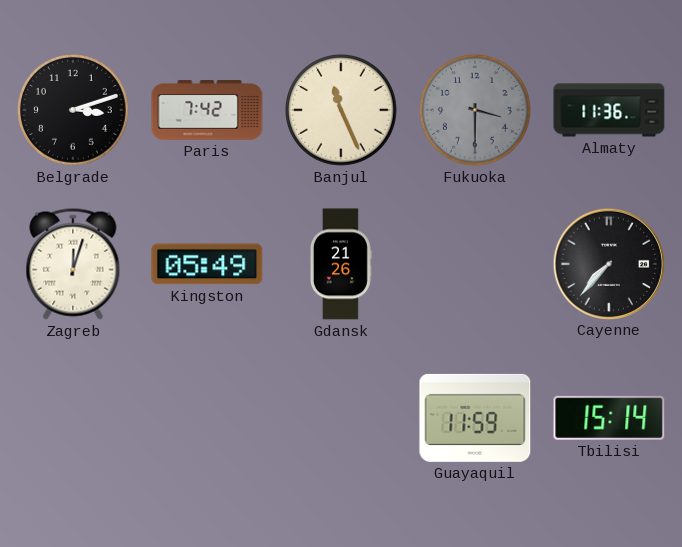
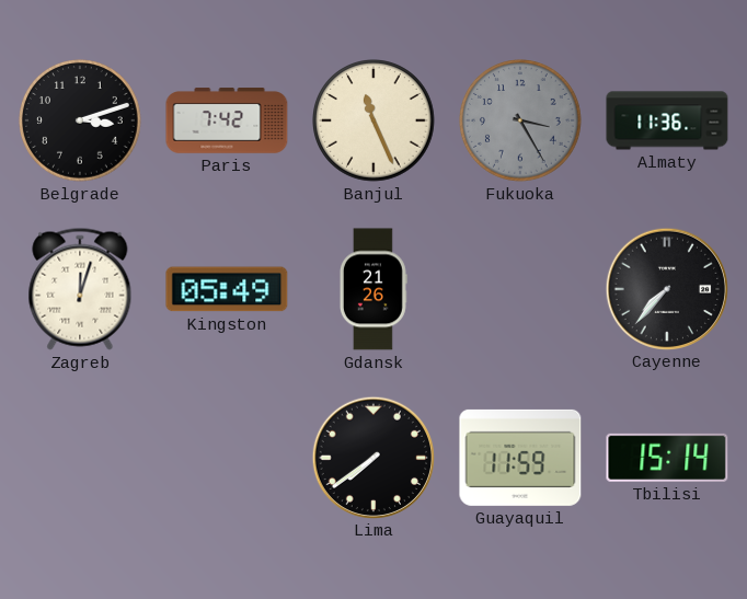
Fukuoka: 3:30 -> 3:25 (521, 122)
Lima: none -> 7:39 (372, 457)
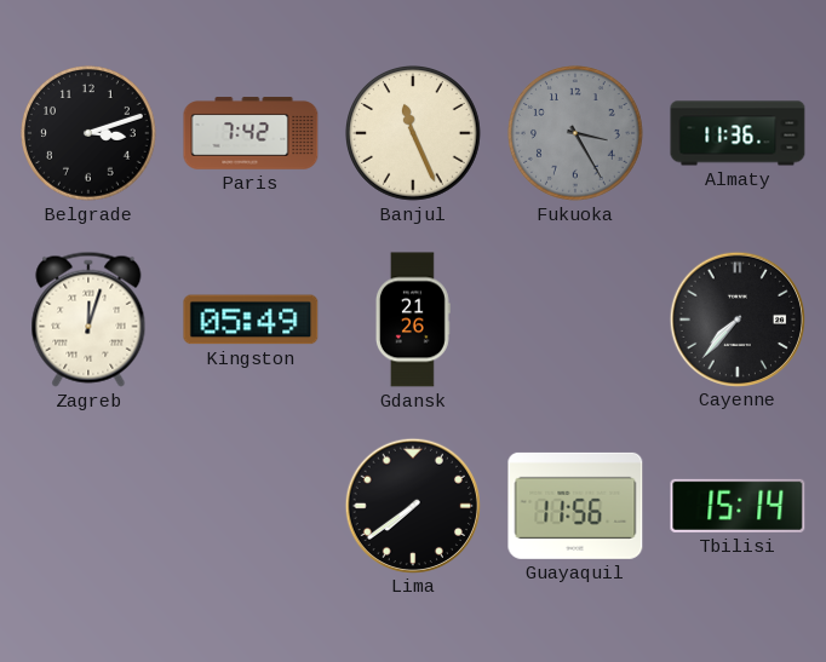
Guayaquil: 11:59 -> 11:56 (575, 506)
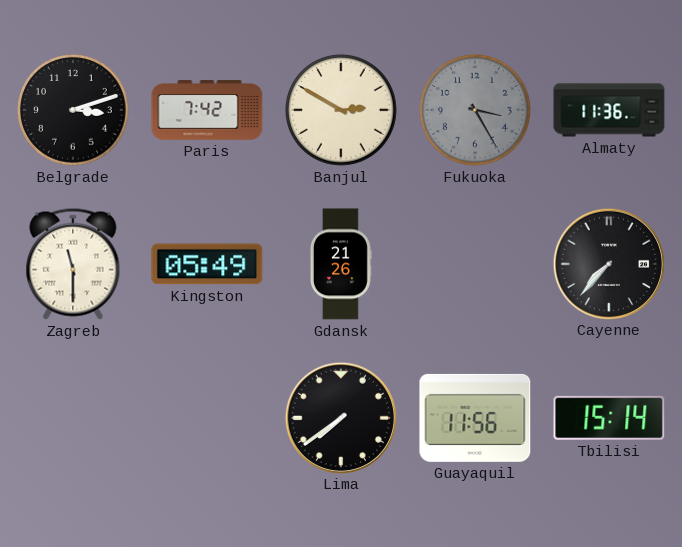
Banjul: 11:26 -> 2:50 (342, 111)
Zagreb: 12:03 -> 11:30 (73, 264)
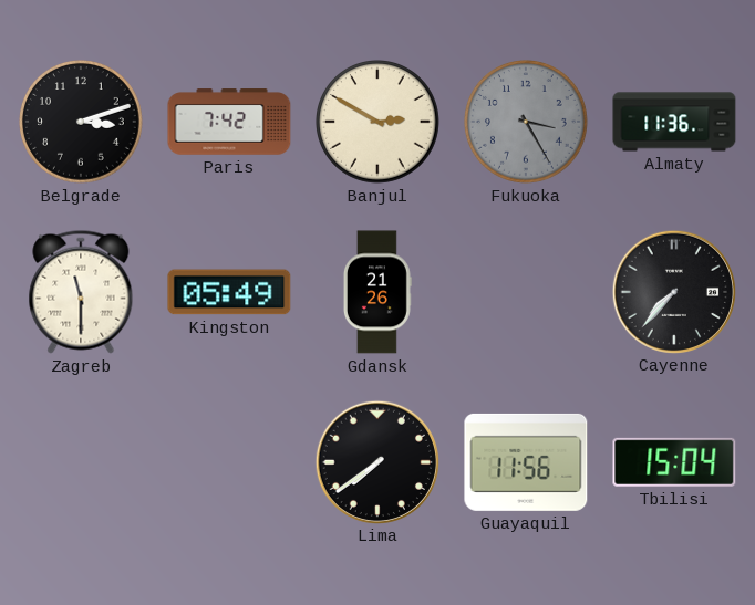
Tbilisi: 15:14 -> 15:04 (674, 462)
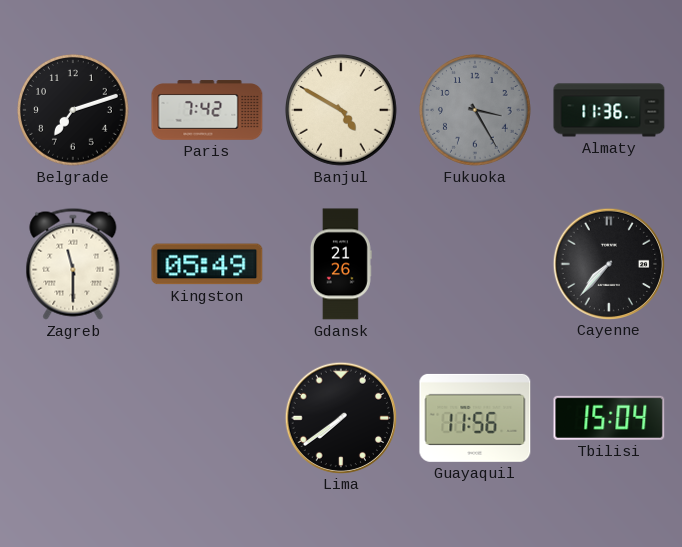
Belgrade: 3:12 -> 7:12 (74, 111)
Banjul: 2:50 -> 4:50 (342, 111)
